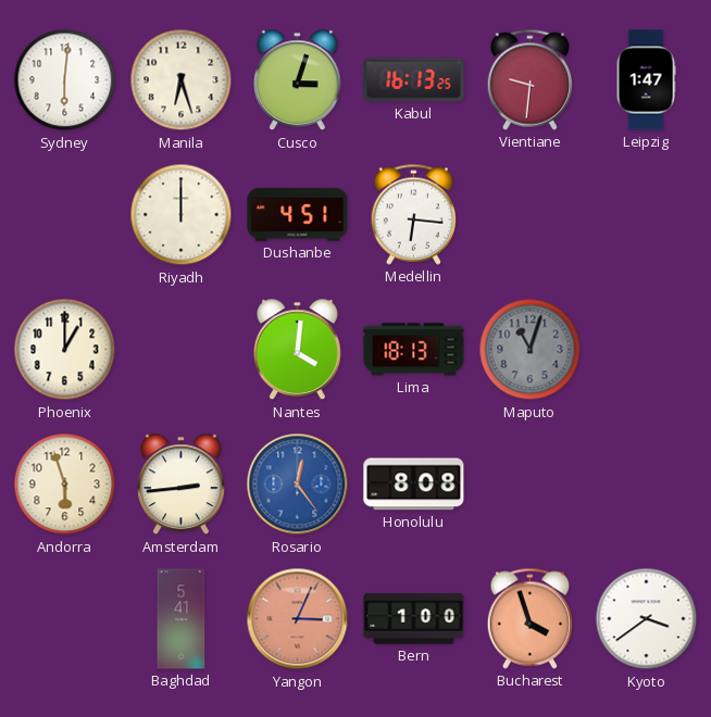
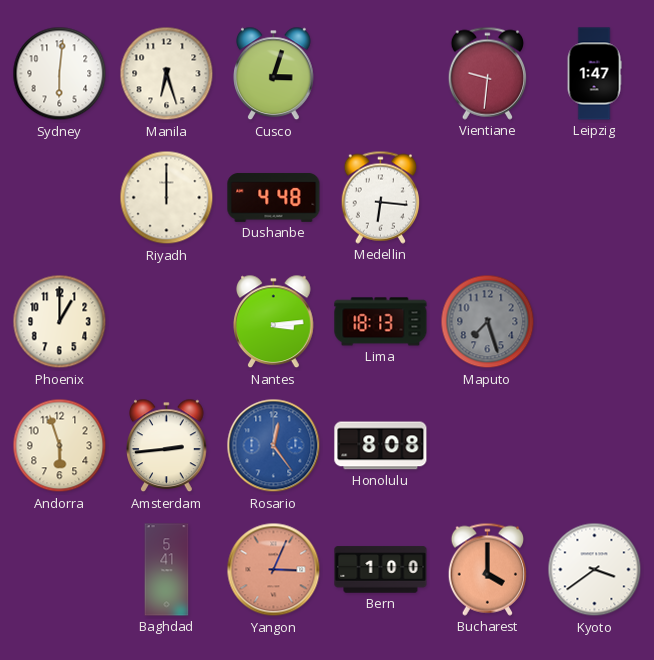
Kabul: 16:13 -> none (414, 80)
Dushanbe: 4:51 -> 4:48 (274, 197)
Nantes: 4:01 -> 3:14 (274, 322)
Maputo: 11:03 -> 7:27 (488, 322)
Bucharest: 3:57 -> 4:00 (487, 569)
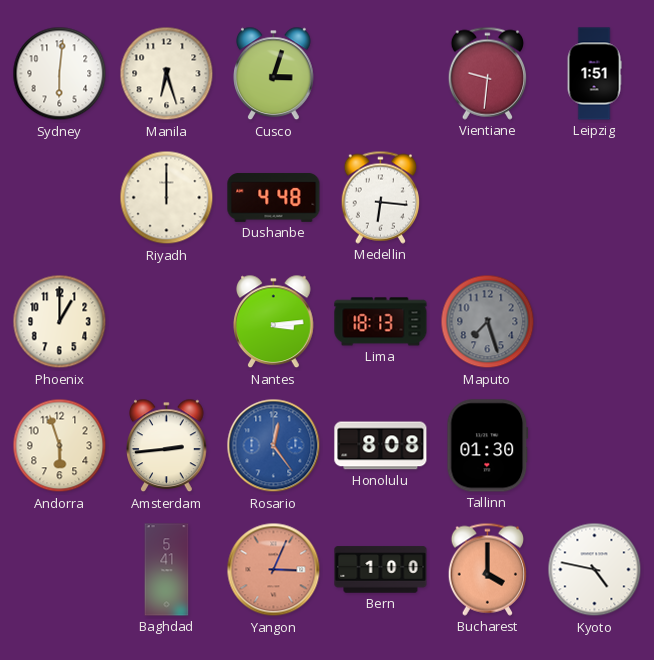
Leipzig: 1:47 -> 1:51 (594, 74)
Tallinn: none -> 01:30 (488, 446)
Kyoto: 3:39 -> 4:47 (595, 570)
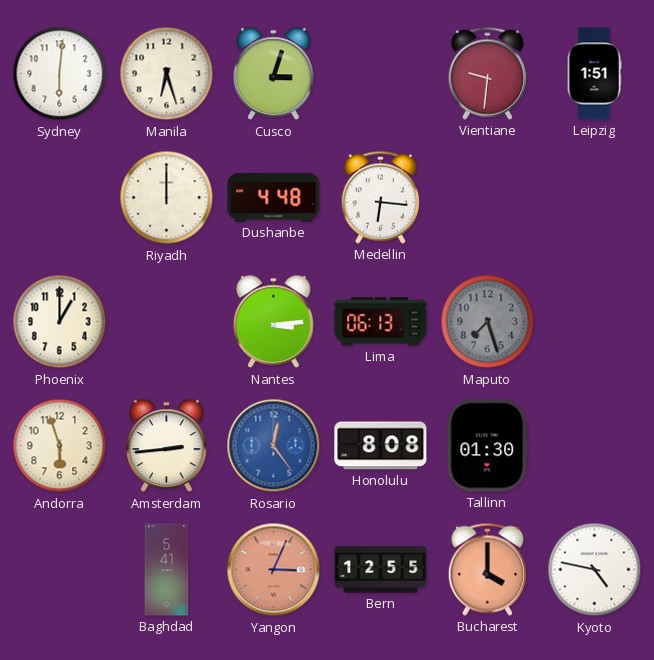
Lima: 18:13 -> 06:13 (381, 322)
Bern: 1:00 -> 12:55 (381, 570)
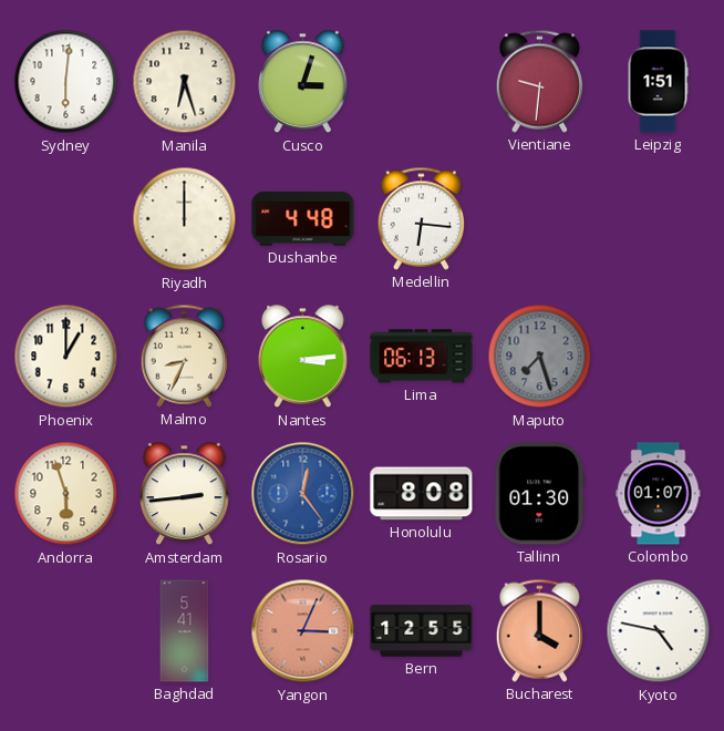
Malmo: none -> 8:34 (184, 356)
Colombo: none -> 01:07 (659, 494)
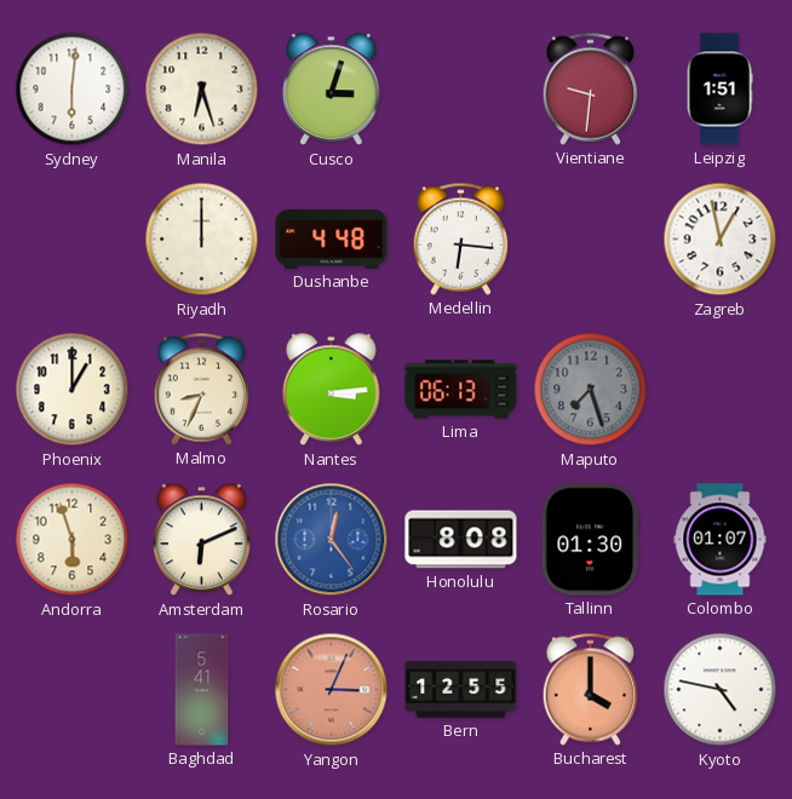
Zagreb: none -> 12:58 (721, 240)
Amsterdam: 2:44 -> 6:11 (202, 540)
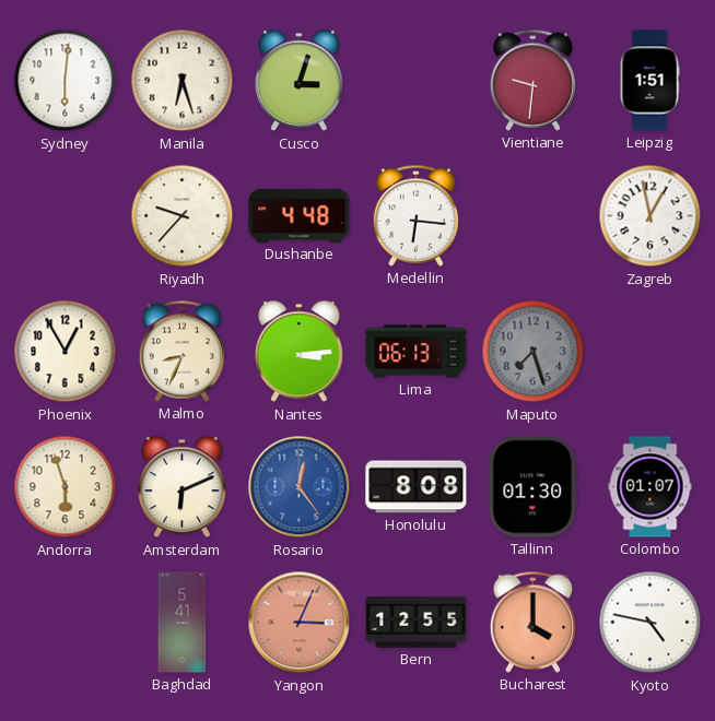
Riyadh: 12:00 -> 9:37 (183, 216)
Phoenix: 1:00 -> 12:55 (66, 352)
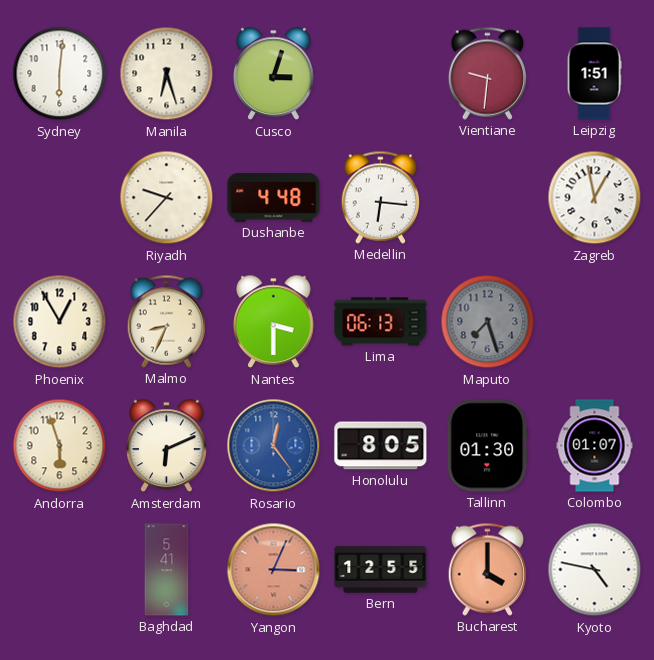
Nantes: 3:14 -> 3:30 (274, 322)
Honolulu: 8:08 -> 8:05 (381, 446)
